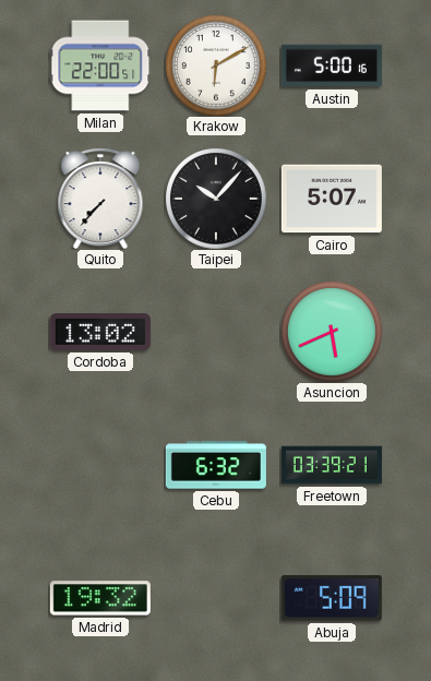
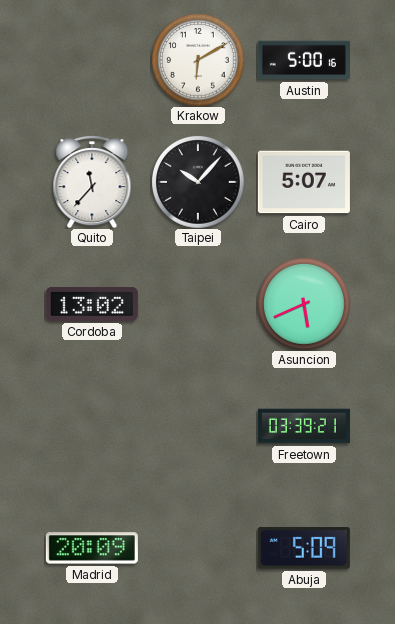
Milan: 22:00 -> none (100, 65)
Quito: 7:37 -> 11:37 (92, 182)
Cebu: 6:32 -> none (216, 465)
Madrid: 19:32 -> 20:09 (92, 548)
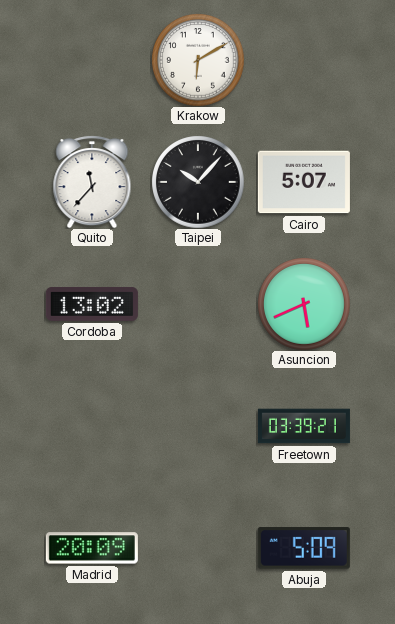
Austin: 5:00 -> none (304, 60)
